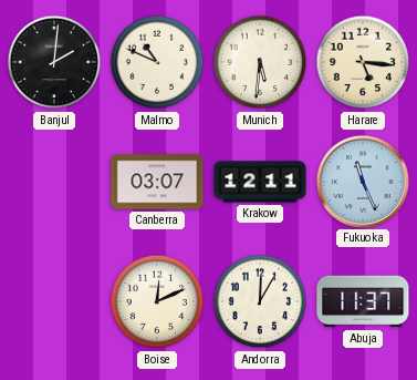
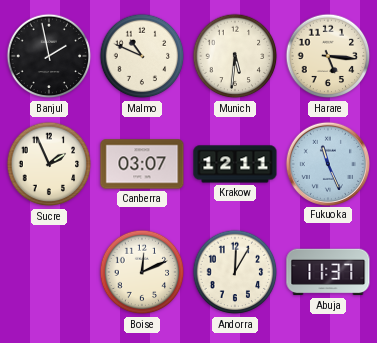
Banjul: 2:01 -> 1:58 (49, 56)
Sucre: none -> 1:56 (49, 164)
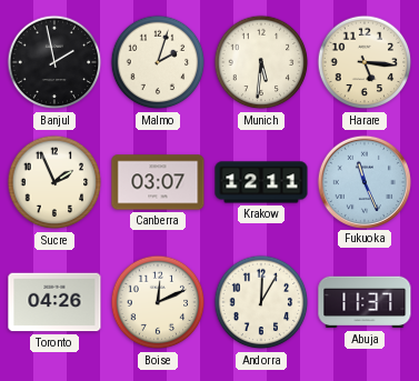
Malmo: 10:49 -> 2:03 (158, 62)
Toronto: none -> 04:26 (54, 302)
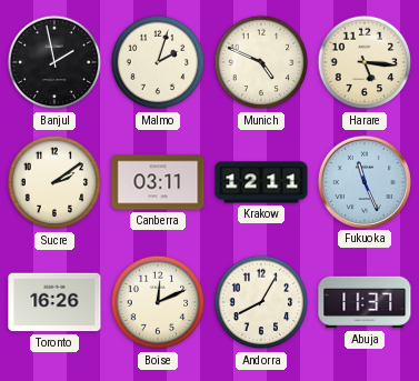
Munich: 5:31 -> 4:49 (261, 62)
Sucre: 1:56 -> 2:09 (54, 182)
Canberra: 03:07 -> 03:11 (158, 182)
Toronto: 04:26 -> 16:26 (54, 302)
Andorra: 12:05 -> 8:05 (261, 302)
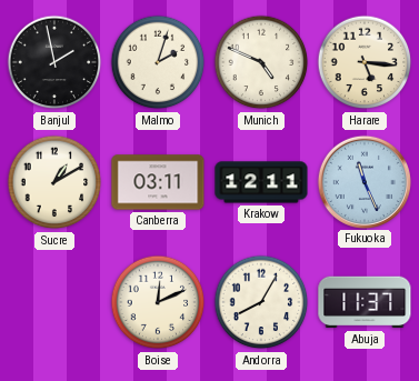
Sucre: 2:09 -> 1:10 (54, 182)
Toronto: 16:26 -> none (54, 302)
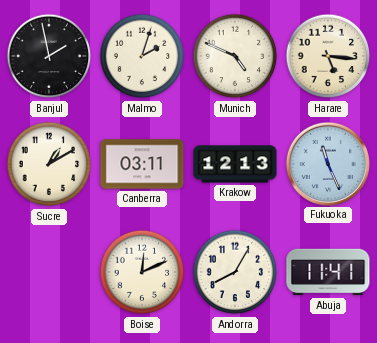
Krakow: 12:11 -> 12:13 (235, 164)
Abuja: 11:37 -> 11:41 (328, 272)
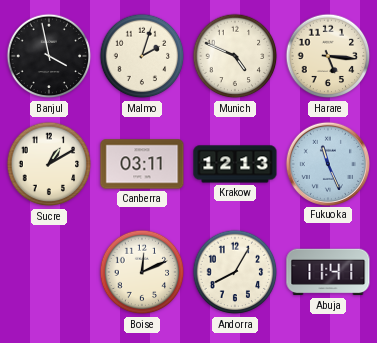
Banjul: 1:58 -> 3:58 (49, 56)
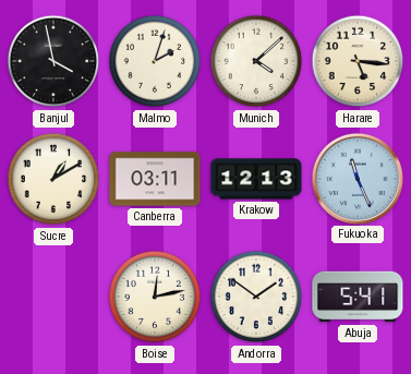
Munich: 4:49 -> 4:08 (256, 61)
Boise: 12:11 -> 12:13 (155, 297)
Andorra: 8:05 -> 1:51 (256, 297)
Abuja: 11:41 -> 5:41 (358, 297)
